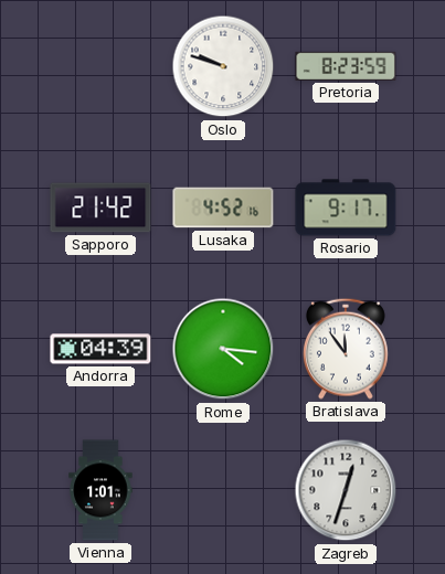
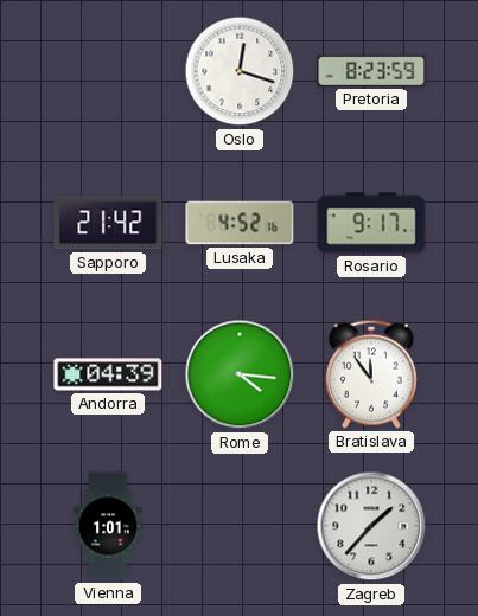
Oslo: 9:48 -> 12:18 (240, 71)
Zagreb: 12:33 -> 1:37 (371, 526)
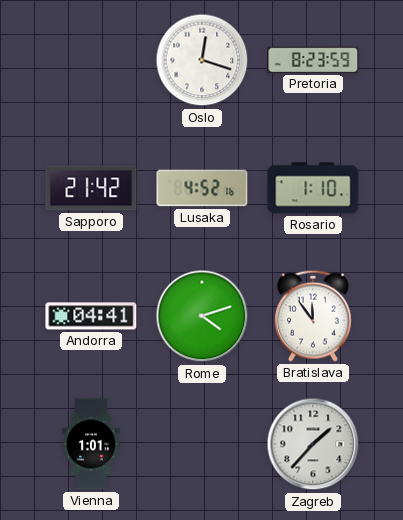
Rosario: 9:17 -> 1:10 (313, 188)
Andorra: 04:39 -> 04:41 (91, 316)
Rome: 4:16 -> 4:12 (202, 316)
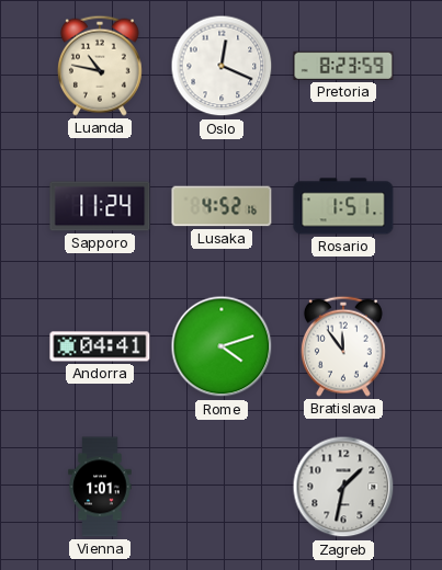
Luanda: none -> 10:47 (100, 66)
Oslo: 12:18 -> 12:19 (222, 66)
Sapporo: 21:42 -> 11:24 (100, 206)
Rosario: 1:10 -> 1:51 (343, 206)
Zagreb: 1:37 -> 1:32 (343, 487)
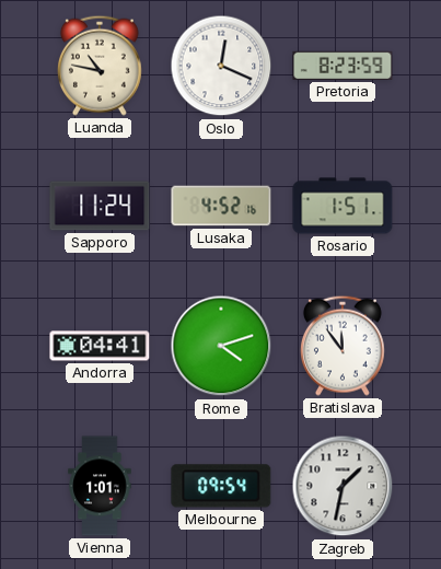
Melbourne: none -> 09:54 (221, 486)
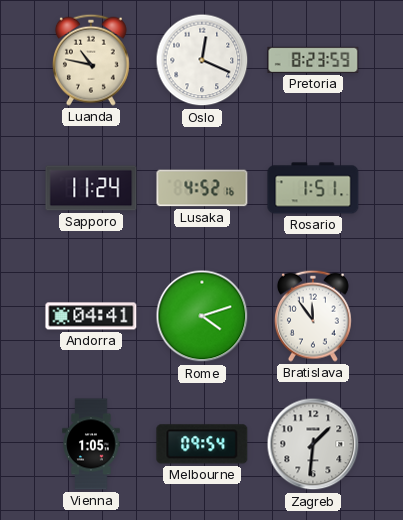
Vienna: 1:01 -> 1:05 (91, 444)
Zagreb: 1:32 -> 1:31 (313, 444)
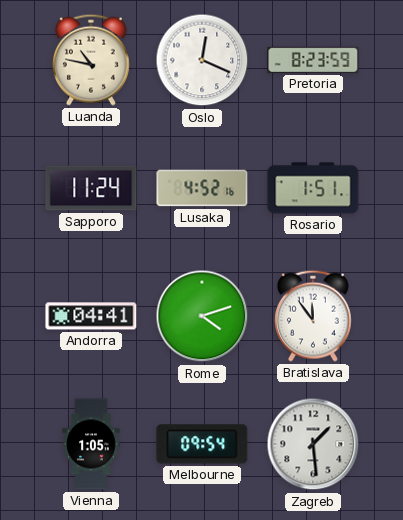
Zagreb: 1:31 -> 1:29 (313, 444)
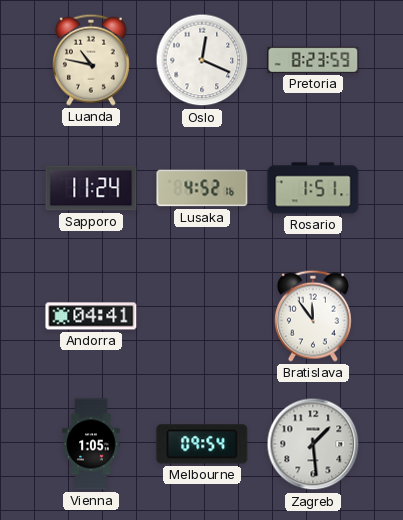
Rome: 4:12 -> none (202, 316)
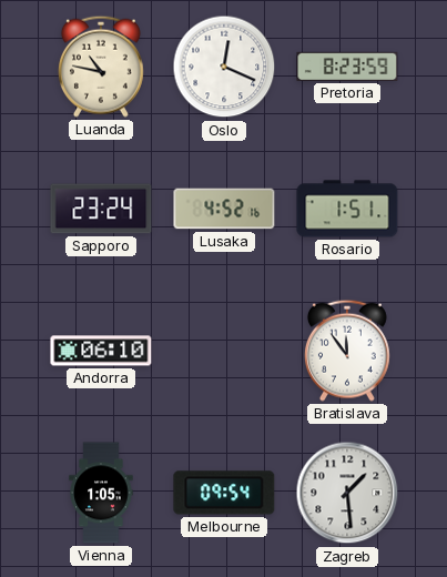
Sapporo: 11:24 -> 23:24 (101, 209)
Andorra: 04:41 -> 06:10 (101, 351)
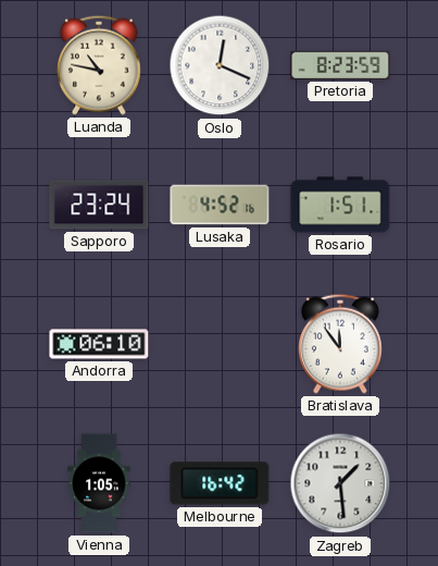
Melbourne: 09:54 -> 16:42 (220, 483)
